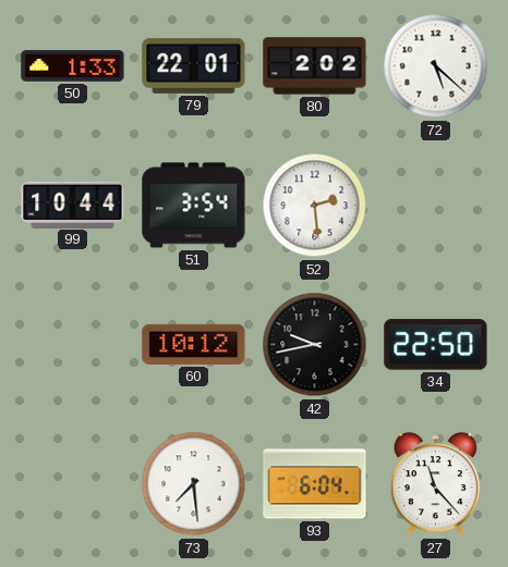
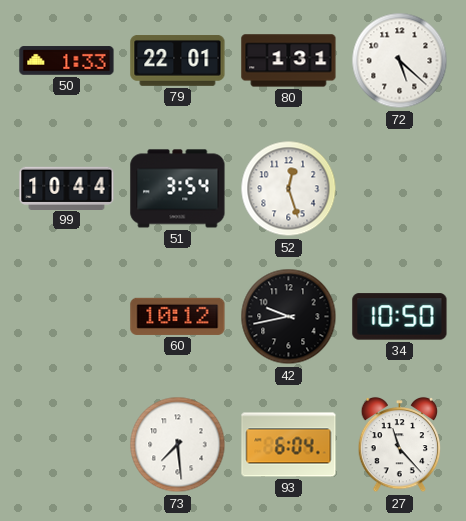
80: 2:02 -> 1:31 (289, 61)
52: 2:29 -> 12:27 (289, 189)
34: 22:50 -> 10:50 (400, 317)
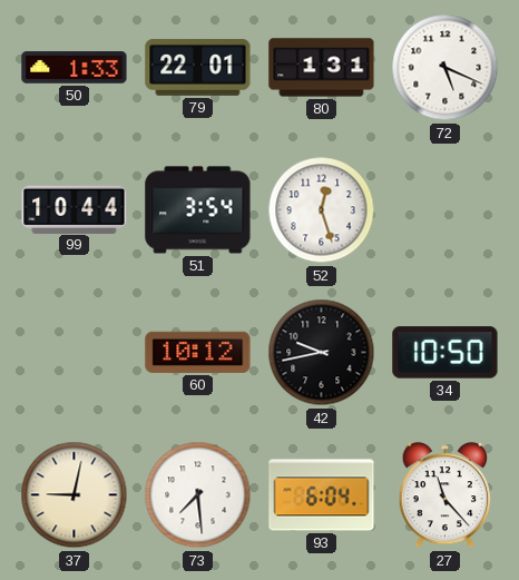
72: 5:22 -> 5:19 (445, 68)
37: none -> 9:02 (75, 495)
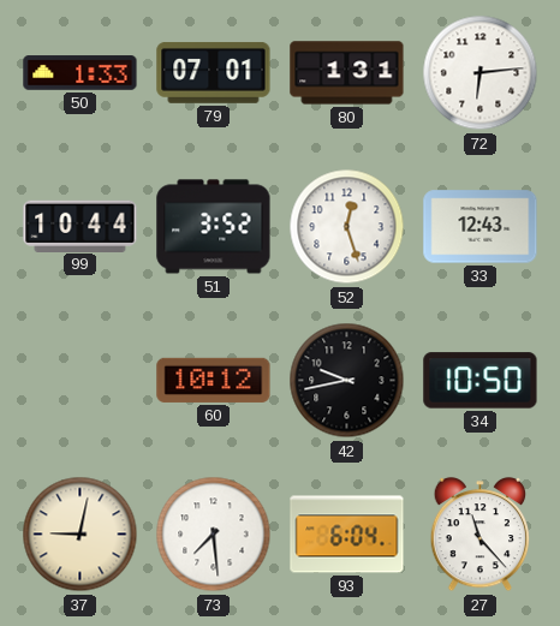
79: 22:01 -> 07:01 (214, 73)
72: 5:19 -> 6:14 (481, 73)
51: 3:54 -> 3:52 (214, 227)
33: none -> 12:43 (481, 227)
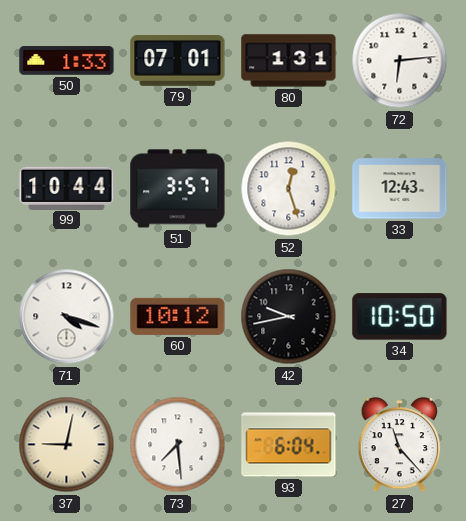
51: 3:52 -> 3:57 (178, 189)
71: none -> 4:18 (67, 317)
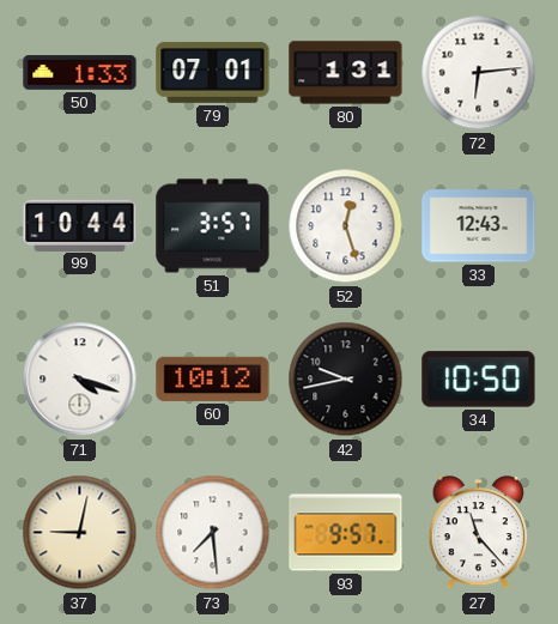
93: 6:04 -> 9:57 (346, 533)
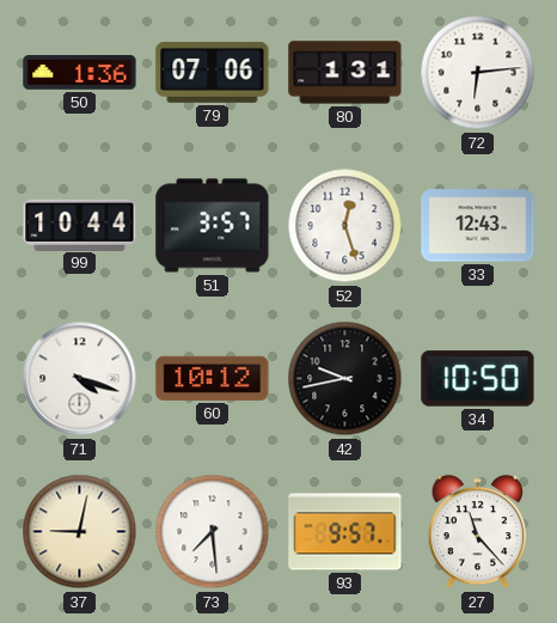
50: 1:33 -> 1:36 (80, 73)
79: 07:01 -> 07:06 (213, 73)
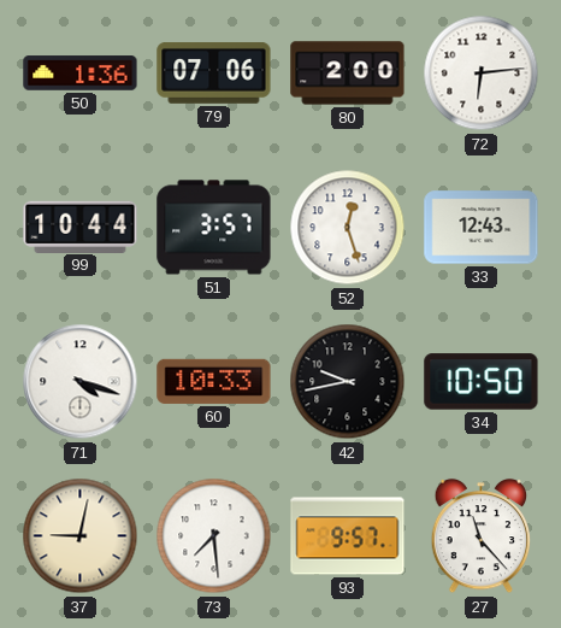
80: 1:31 -> 2:00 (348, 74)
60: 10:12 -> 10:33 (214, 381)
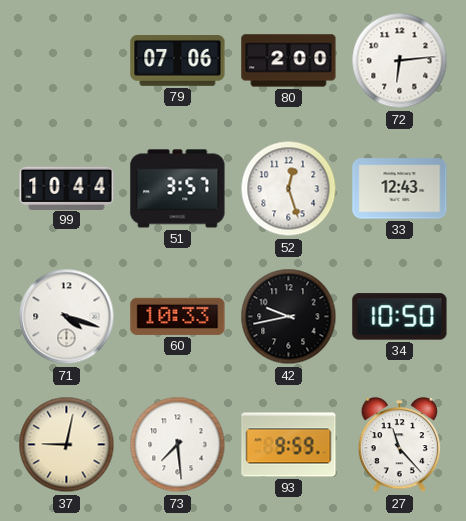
50: 1:36 -> none (81, 74)
93: 9:57 -> 9:59 (289, 445)
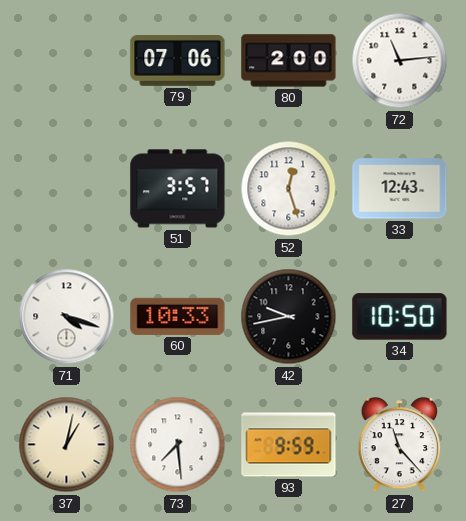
72: 6:14 -> 11:14 (400, 61)
99: 10:44 -> none (67, 188)
37: 9:02 -> 1:02 (67, 445)
